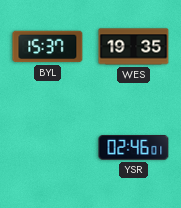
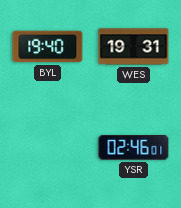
BYL: 15:37 -> 19:40 (48, 47)
WES: 19:35 -> 19:31 (134, 47)
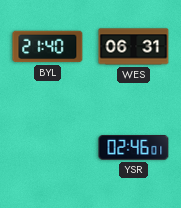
BYL: 19:40 -> 21:40 (48, 47)
WES: 19:31 -> 06:31 (134, 47)
